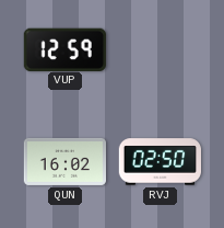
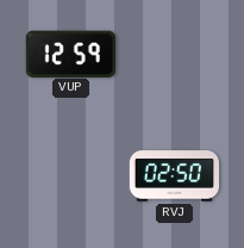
QUN: 16:02 -> none (64, 161)
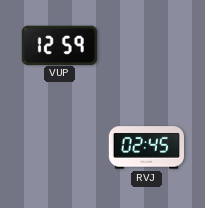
RVJ: 02:50 -> 02:45 (146, 148)
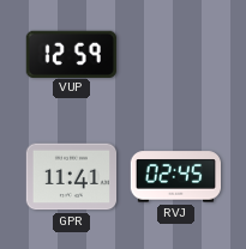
GPR: none -> 11:41 (71, 177)
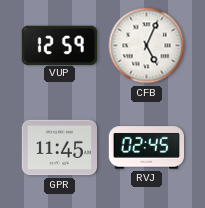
CFB: none -> 5:04 (147, 46)
GPR: 11:41 -> 11:45 (59, 148)
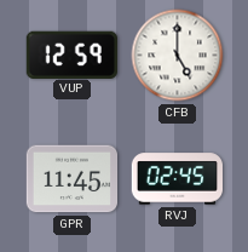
CFB: 5:04 -> 5:00 (178, 56)
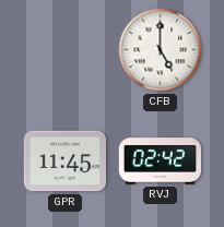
VUP: 12:59 -> none (71, 55)
RVJ: 02:45 -> 02:42 (160, 162)
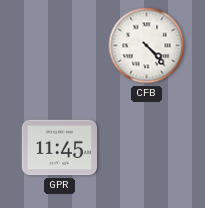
CFB: 5:00 -> 4:23 (147, 46)
RVJ: 02:42 -> none (160, 162)
